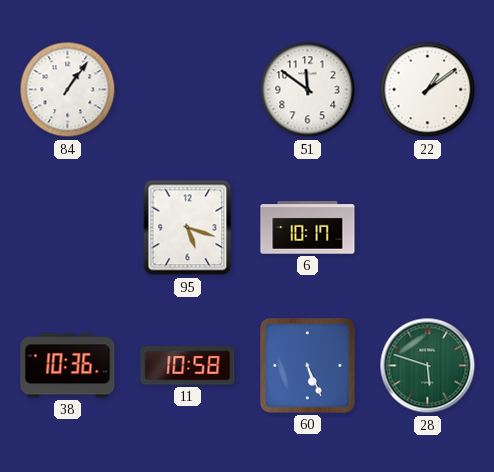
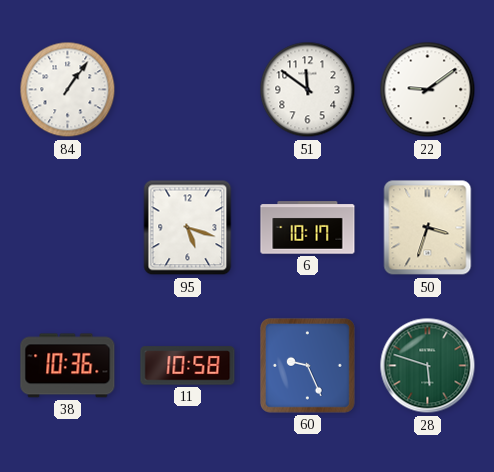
22: 1:09 -> 9:09 (428, 90)
50: none -> 3:33 (428, 228)
60: 5:26 -> 9:26 (307, 365)
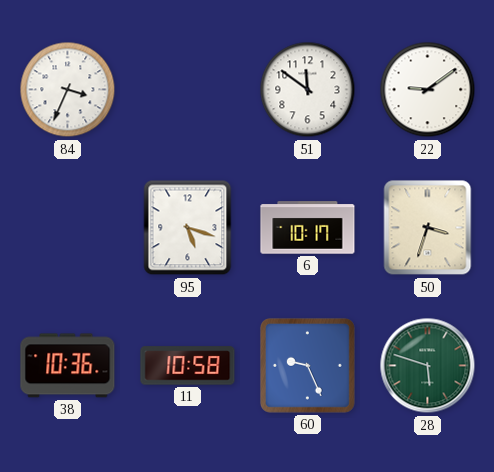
84: 1:06 -> 3:34 (68, 90)
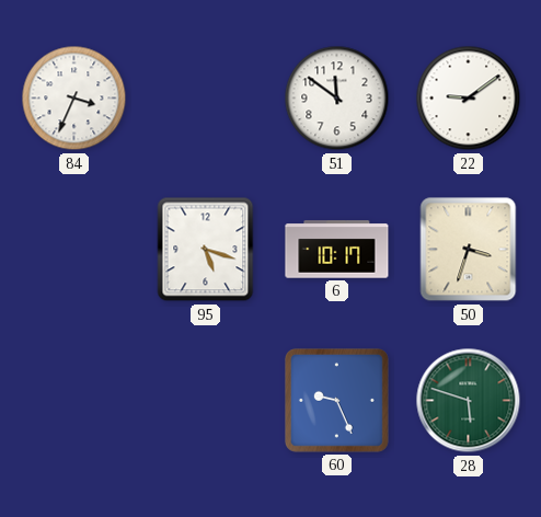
38: 10:36 -> none (68, 366)
11: 10:58 -> none (188, 366)
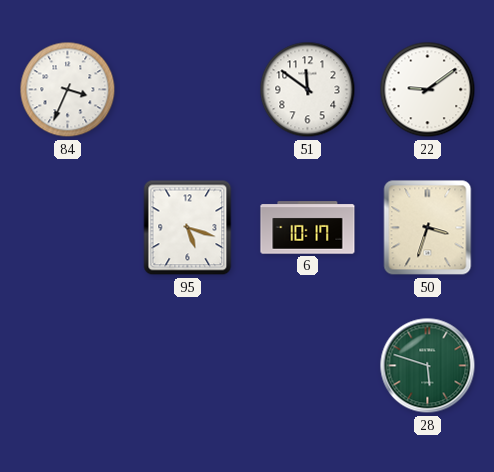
60: 9:26 -> none (336, 400)
